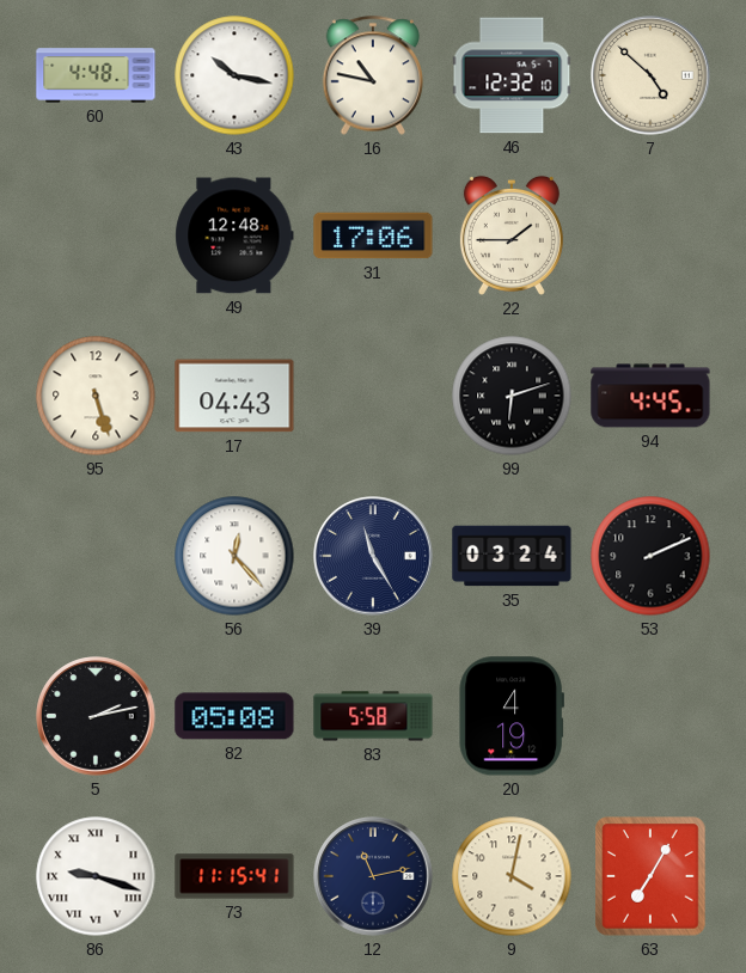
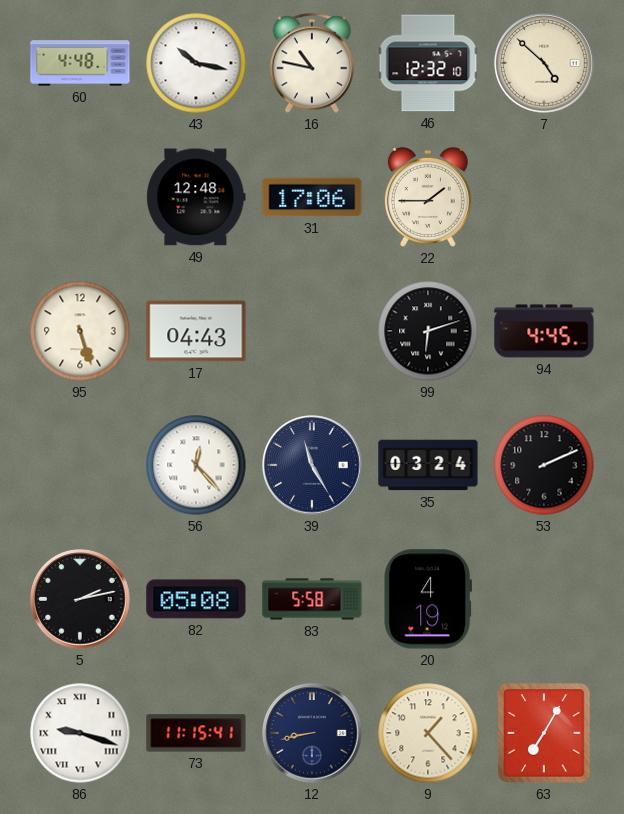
12: 11:13 -> 8:43 (312, 733)
9: 4:02 -> 1:23 (428, 733)
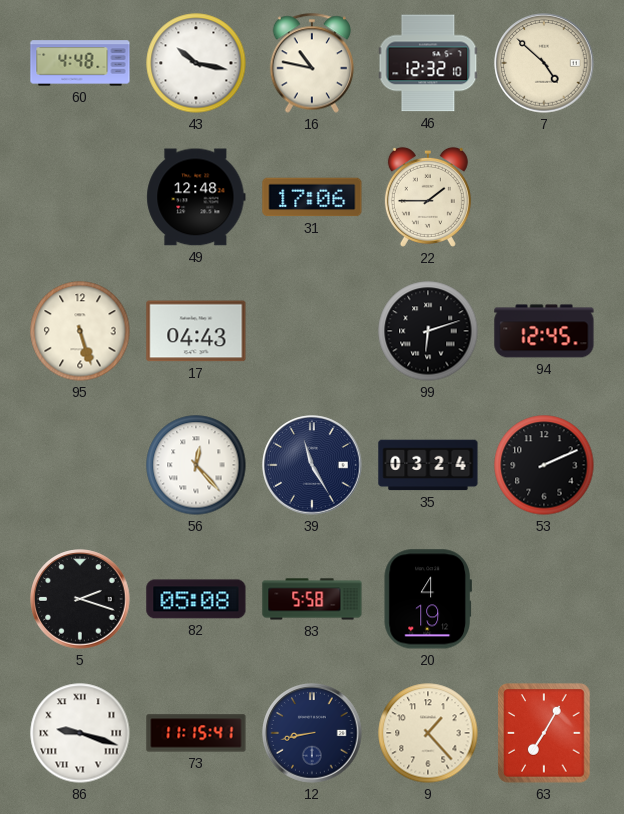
94: 4:45 -> 12:45 (544, 331)
5: 2:13 -> 2:18 (80, 599)
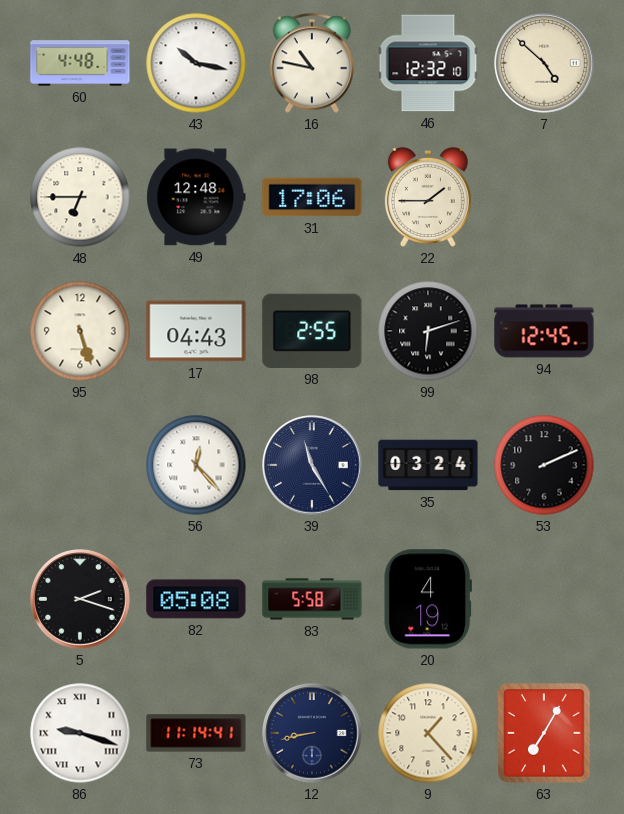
48: none -> 6:45 (80, 197)
98: none -> 2:55 (312, 331)
73: 11:15 -> 11:14 (196, 733)
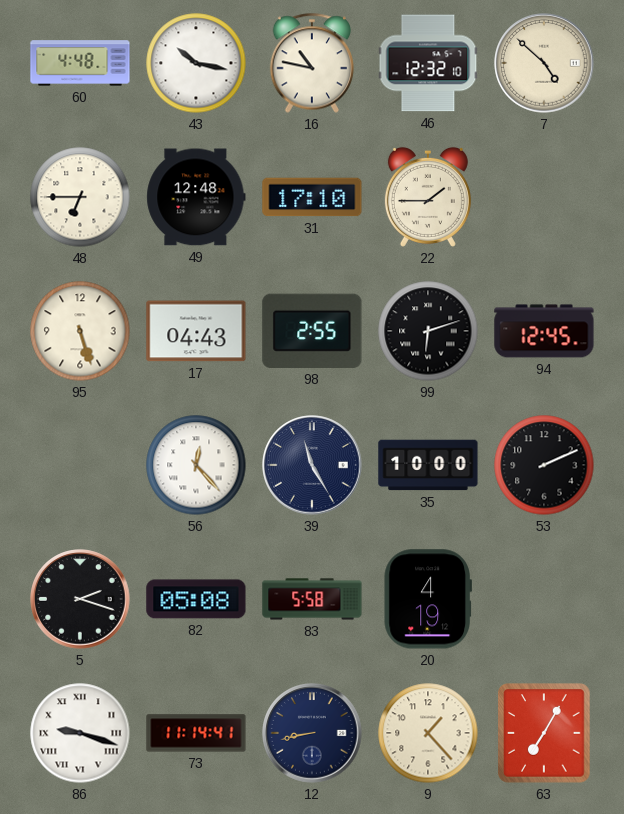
31: 17:06 -> 17:10 (312, 197)
35: 03:24 -> 10:00 (428, 465)
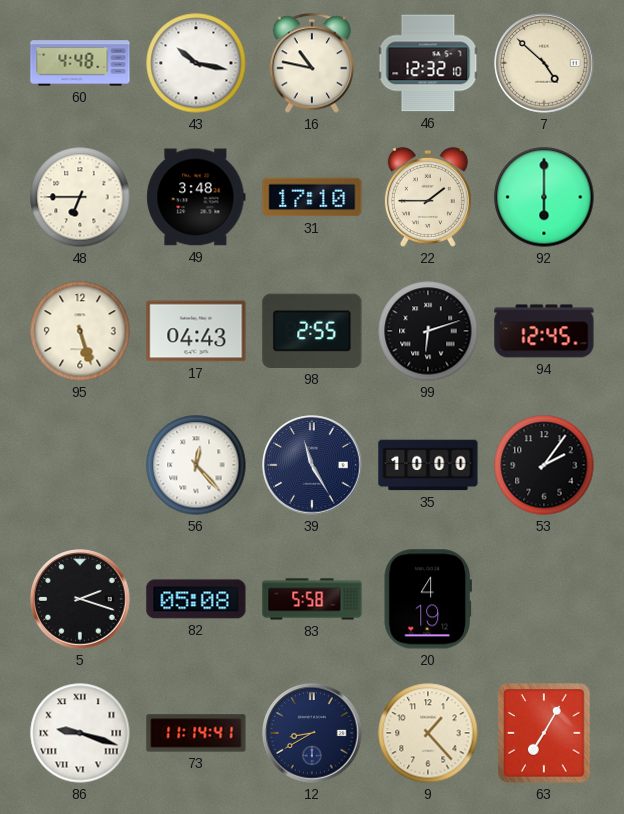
49: 12:48 -> 3:48 (196, 197)
92: none -> 6:00 (544, 197)
53: 2:11 -> 2:06 (544, 465)
12: 8:43 -> 8:40 (312, 733)
